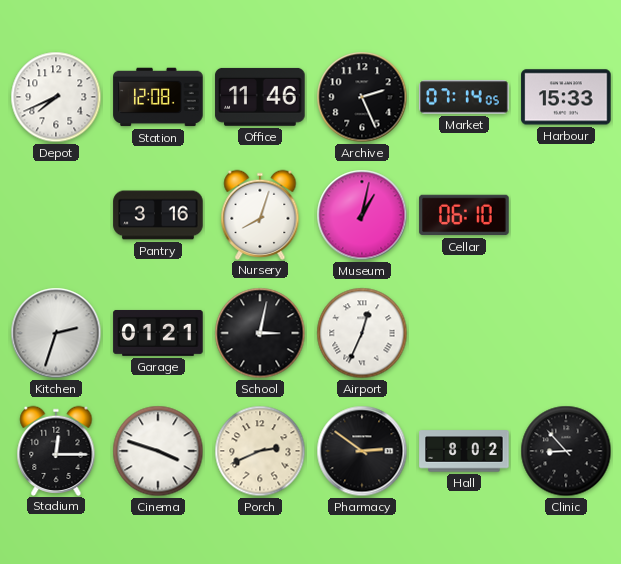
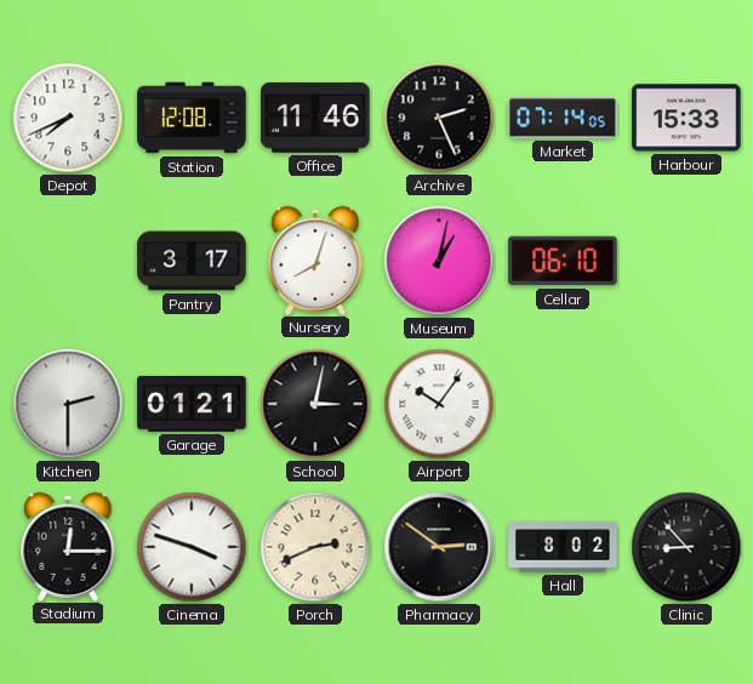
Pantry: 3:16 -> 3:17 (192, 261)
Kitchen: 2:33 -> 2:30 (68, 404)
Airport: 12:34 -> 10:06 (439, 404)
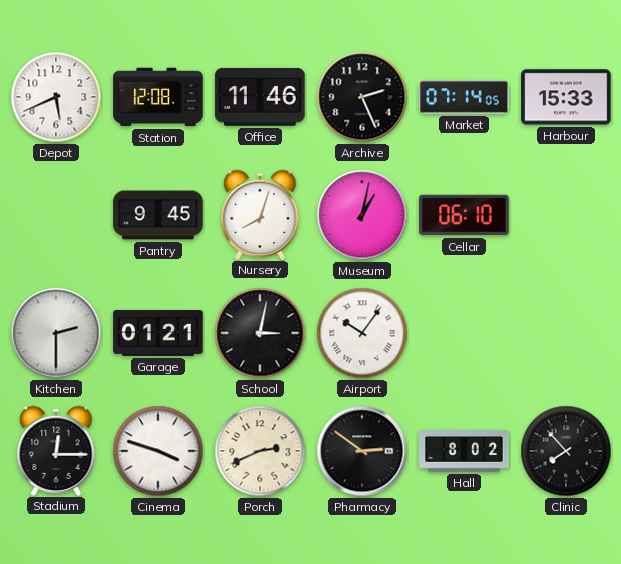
Depot: 7:41 -> 5:41 (56, 97)
Pantry: 3:17 -> 9:45 (158, 215)
Clinic: 8:53 -> 7:53 (566, 451)
